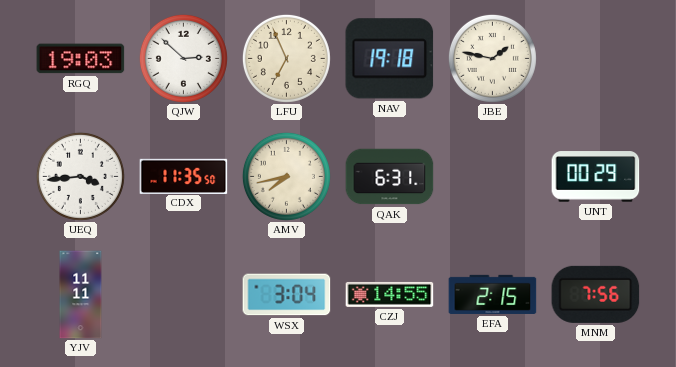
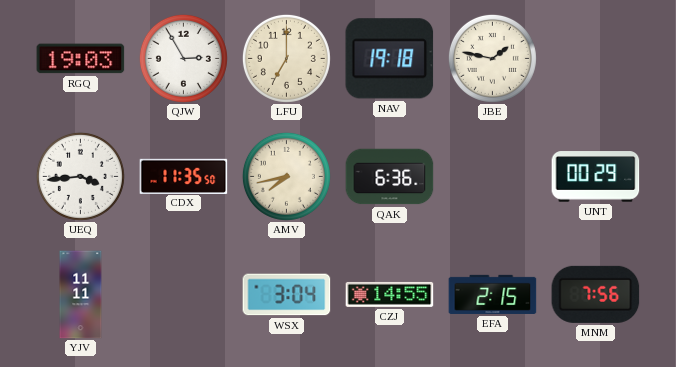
QJW: 2:52 -> 2:55 (183, 58)
LFU: 6:56 -> 7:00 (286, 58)
QAK: 6:31 -> 6:36 (390, 177)
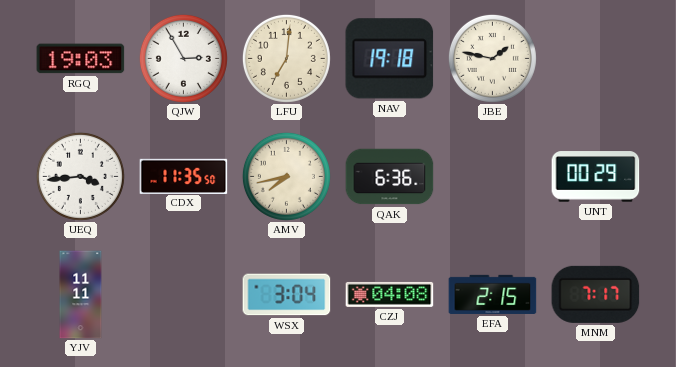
LFU: 7:00 -> 7:01 (286, 58)
CZJ: 14:55 -> 04:08 (390, 294)
MNM: 7:56 -> 7:17 (596, 294)
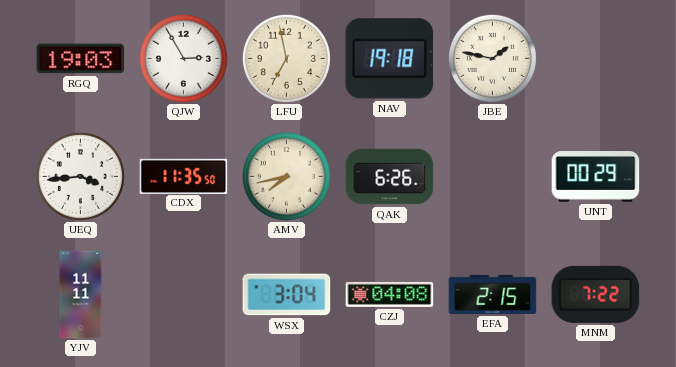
LFU: 7:01 -> 6:58 (286, 58)
QAK: 6:36 -> 6:26 (390, 177)
MNM: 7:17 -> 7:22 (596, 294)
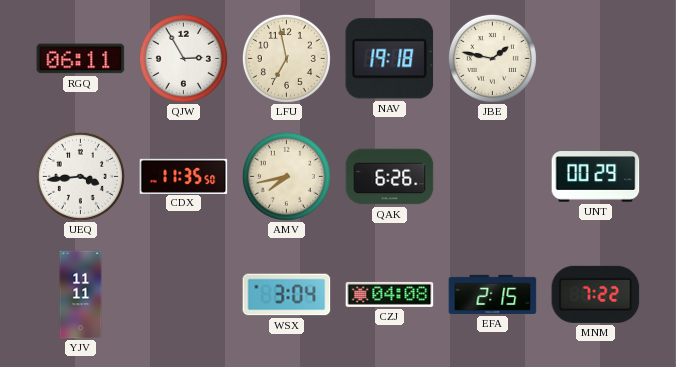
RGQ: 19:03 -> 06:11 (81, 59)
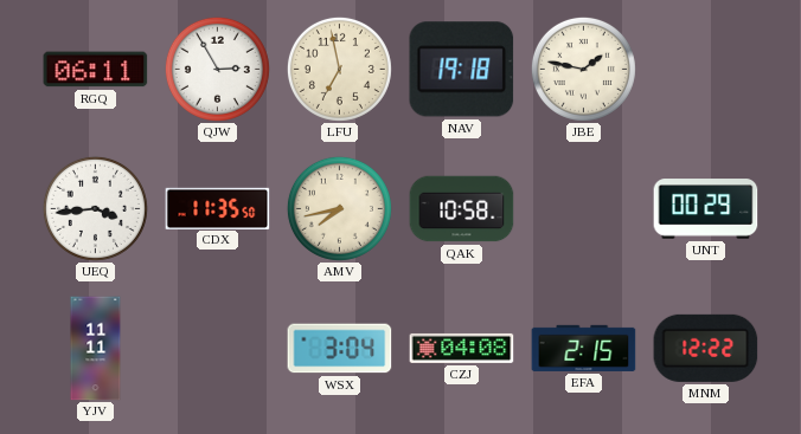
QAK: 6:26 -> 10:58 (462, 209)
MNM: 7:22 -> 12:22 (706, 348)
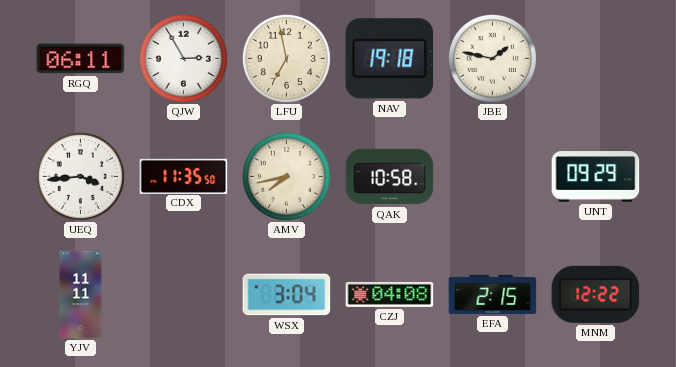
UNT: 00:29 -> 09:29 (596, 177)
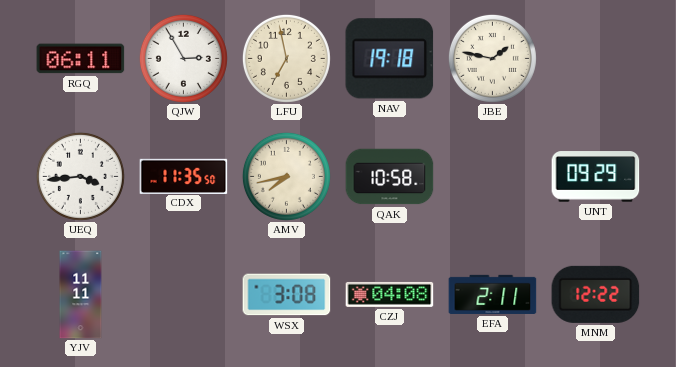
WSX: 3:04 -> 3:08 (287, 295)
EFA: 2:15 -> 2:11 (493, 294)
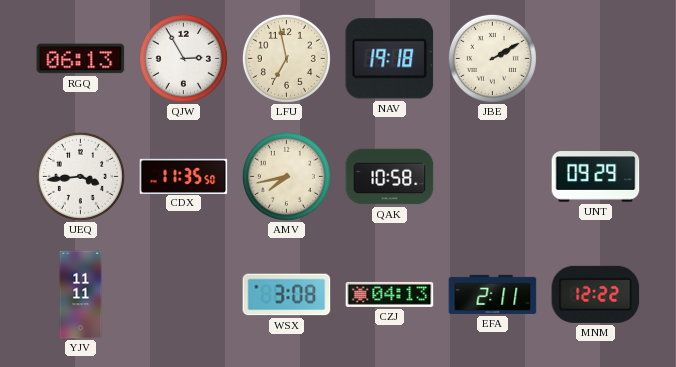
RGQ: 06:11 -> 06:13 (81, 59)
JBE: 1:47 -> 2:10 (492, 58)
CZJ: 04:08 -> 04:13 (390, 294)
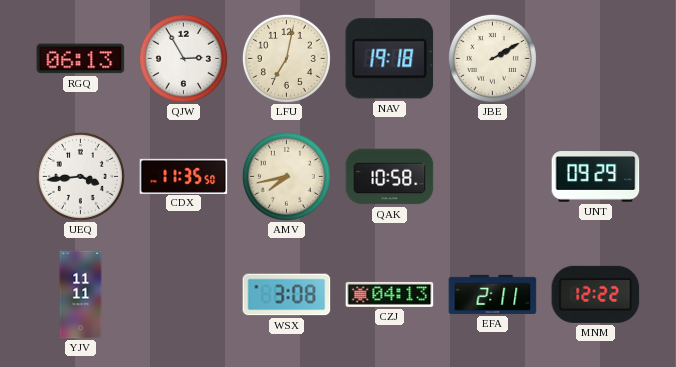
LFU: 6:58 -> 7:02 (286, 58)
